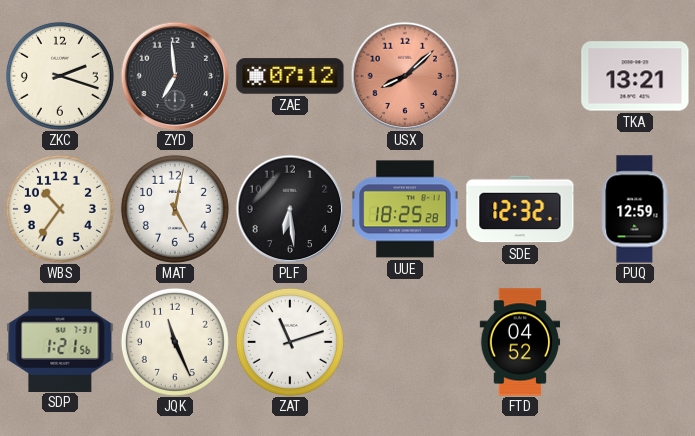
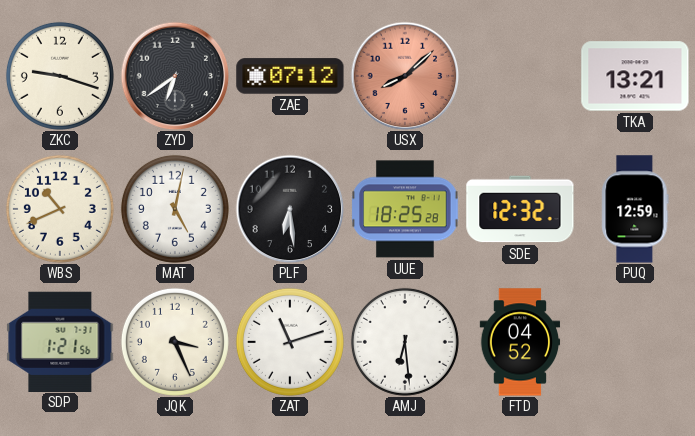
ZKC: 2:18 -> 9:18 (60, 76)
ZYD: 6:59 -> 6:39 (175, 76)
WBS: 10:36 -> 10:41 (60, 209)
JQK: 11:26 -> 3:26 (175, 342)
AMJ: none -> 6:29 (405, 342)
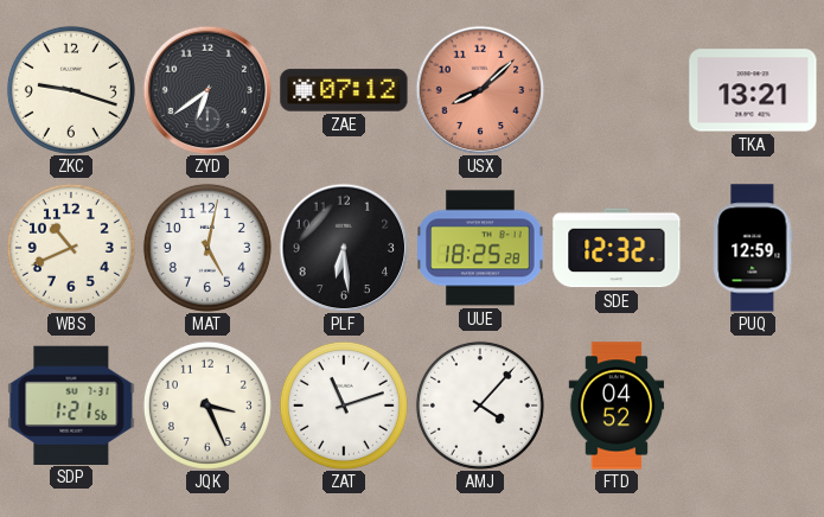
AMJ: 6:29 -> 4:07 (480, 406)
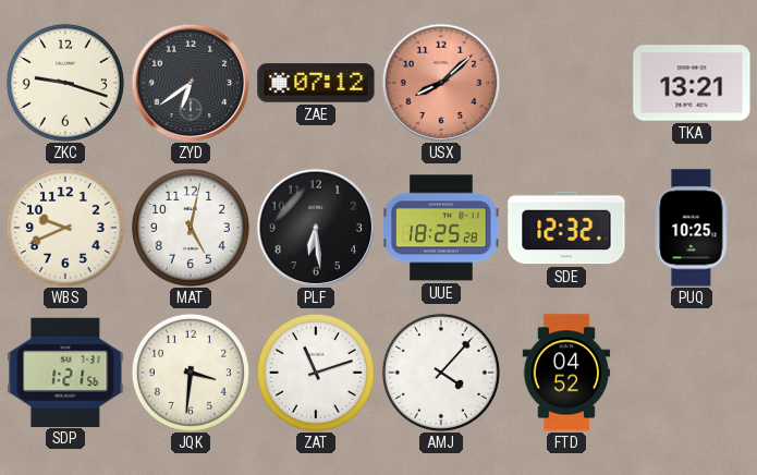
WBS: 10:41 -> 9:41 (65, 228)
PUQ: 12:59 -> 10:25 (692, 228)
JQK: 3:26 -> 3:31 (191, 373)
